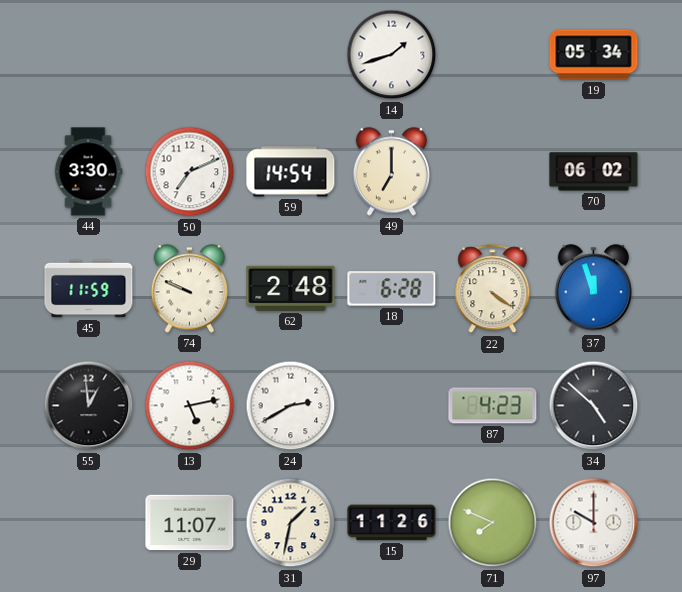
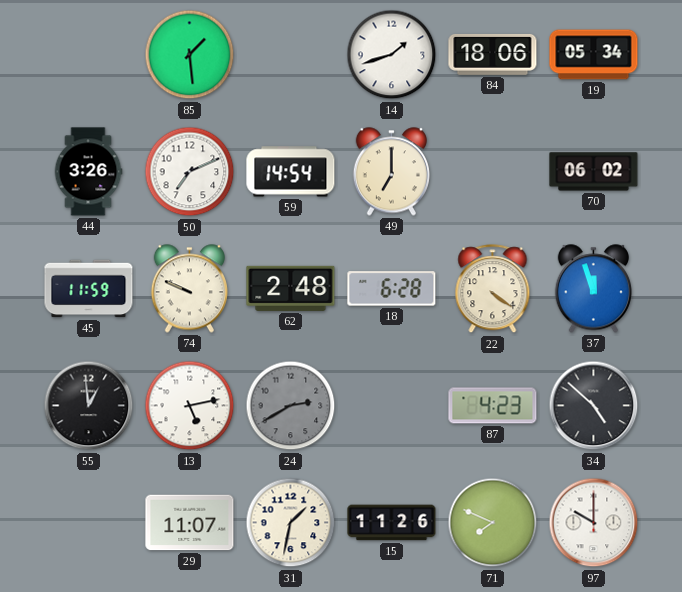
85: none -> 1:29 (190, 55)
84: none -> 18:06 (493, 54)
44: 3:30 -> 3:26 (88, 172)
24 dial: white -> grey (291, 406)
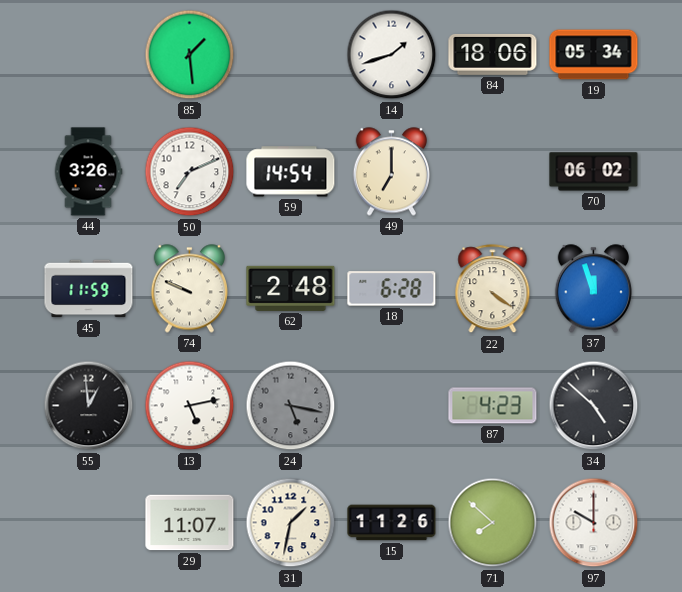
24: 2:40 -> 5:17 (291, 406)
71: 7:49 -> 7:52 (493, 523)
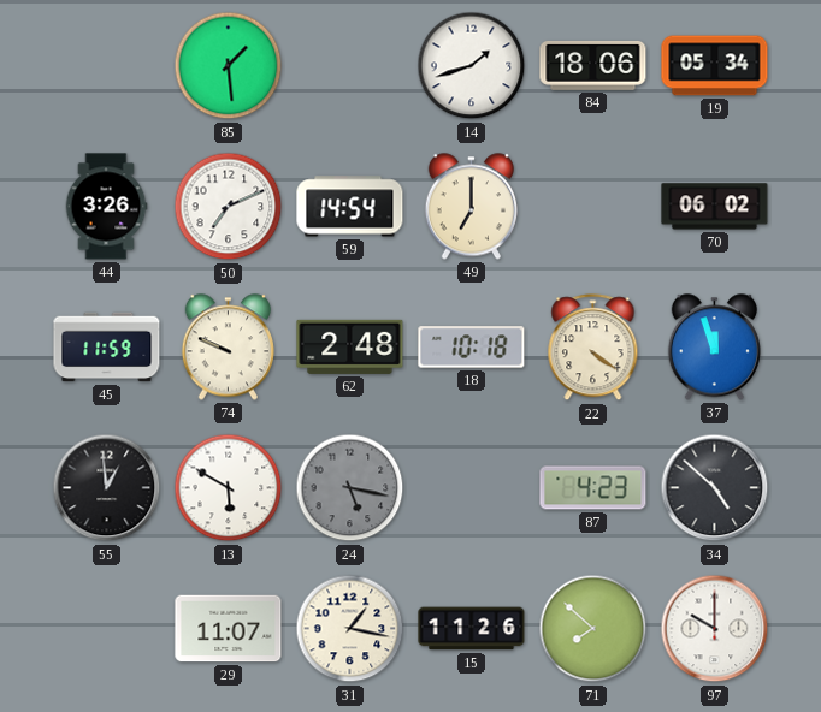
18: 6:28 -> 10:18 (472, 348)
13: 5:13 -> 5:50 (229, 488)
31: 1:32 -> 1:17 (350, 629)
